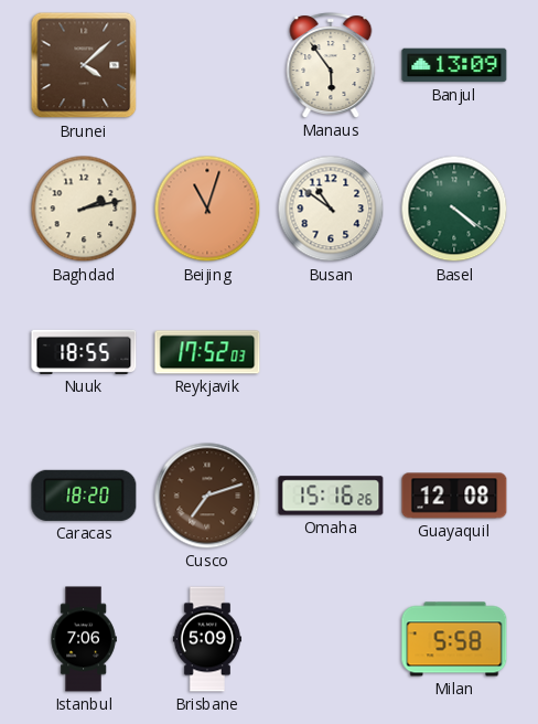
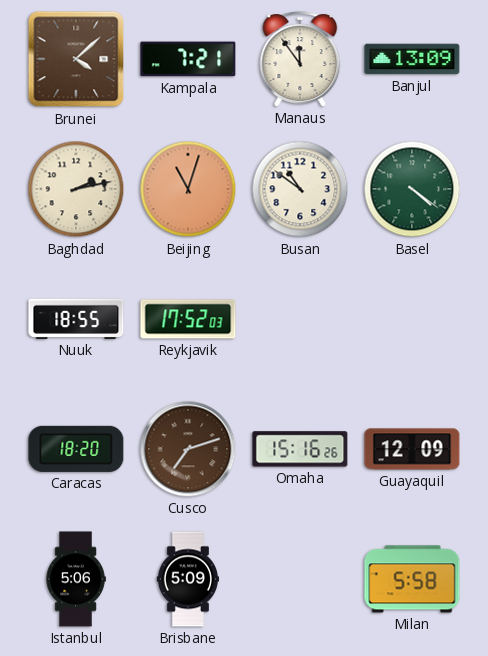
Kampala: none -> 7:21 (188, 59)
Manaus: 5:54 -> 11:54 (300, 59)
Guayaquil: 12:08 -> 12:09 (412, 449)
Istanbul: 7:06 -> 5:06 (76, 579)
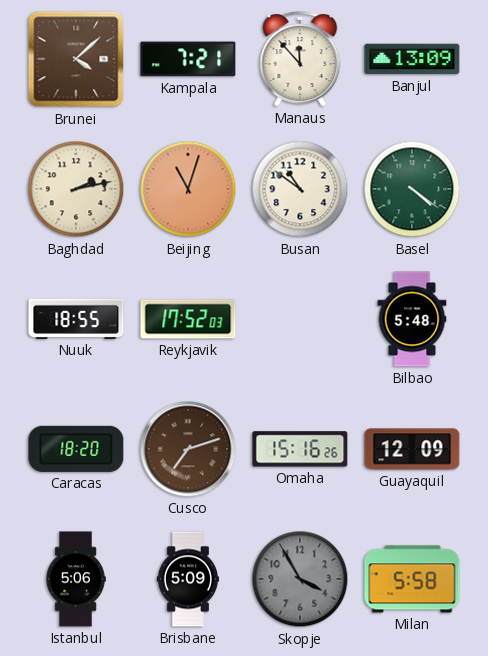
Manaus: 11:54 -> 11:53 (300, 59)
Bilbao: none -> 5:48 (412, 319)
Skopje: none -> 3:55 (300, 579)
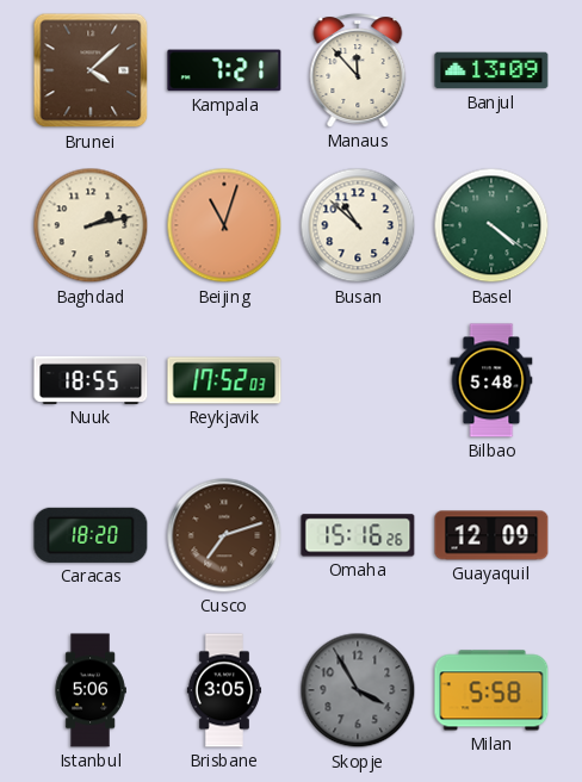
Busan: 10:51 -> 10:52 (358, 225)
Brisbane: 5:09 -> 3:05 (224, 690)
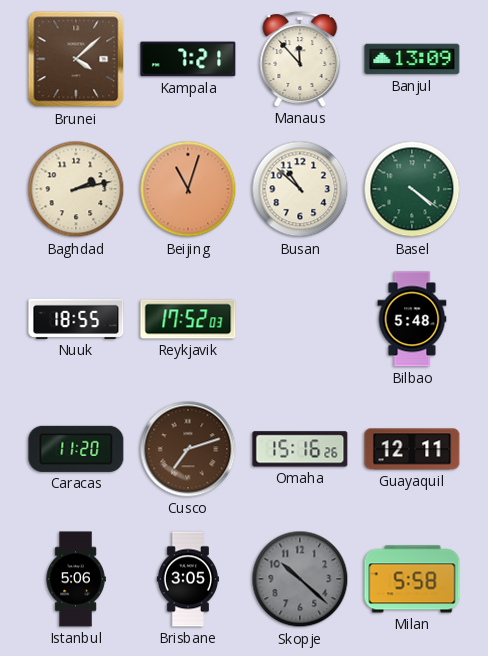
Caracas: 18:20 -> 11:20 (76, 449)
Guayaquil: 12:09 -> 12:11 (412, 449)
Skopje: 3:55 -> 10:22 (300, 579)
